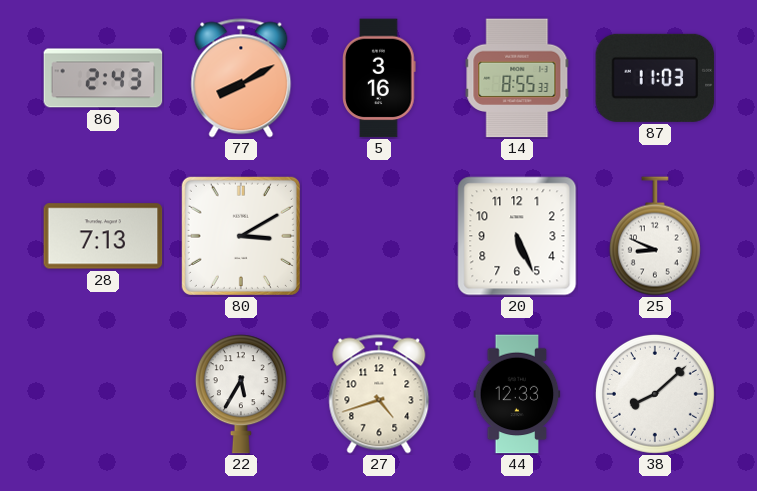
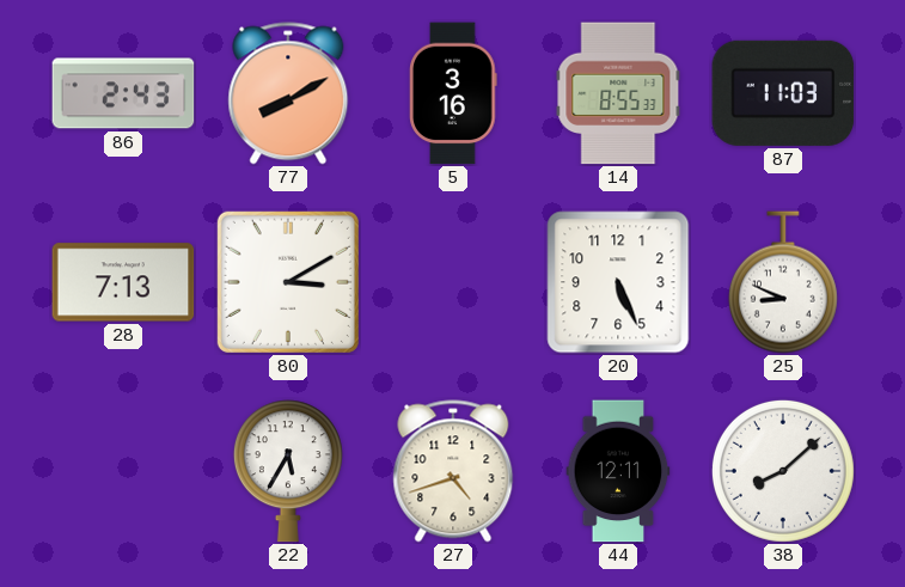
44: 12:33 -> 12:11 (618, 471)
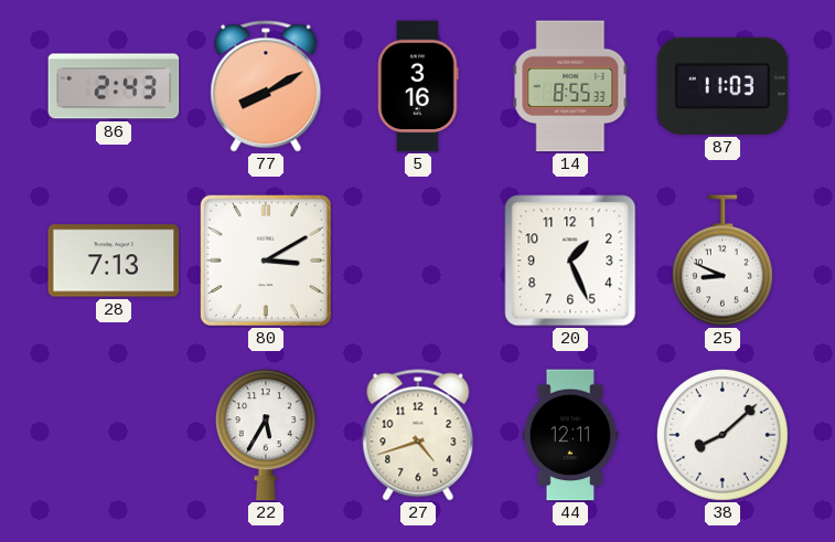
20: 5:26 -> 1:26 (570, 261)
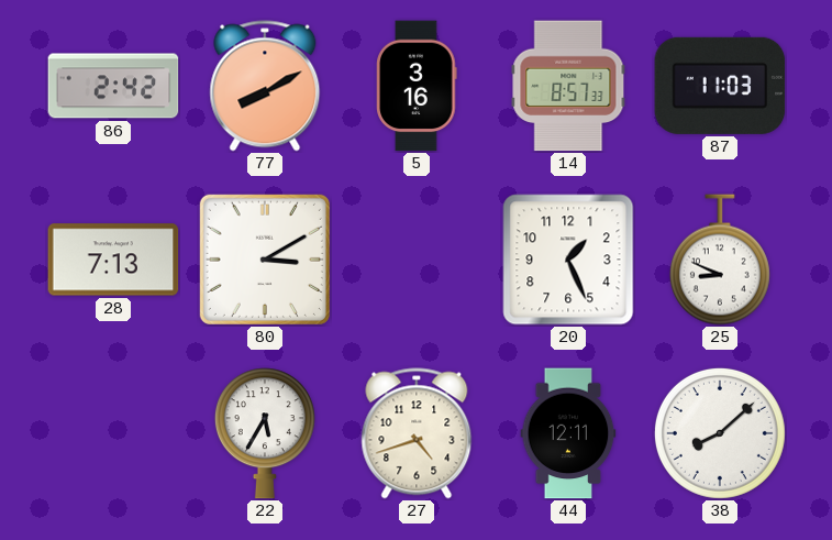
86: 2:43 -> 2:42 (113, 86)
14: 8:55 -> 8:57 (568, 86)
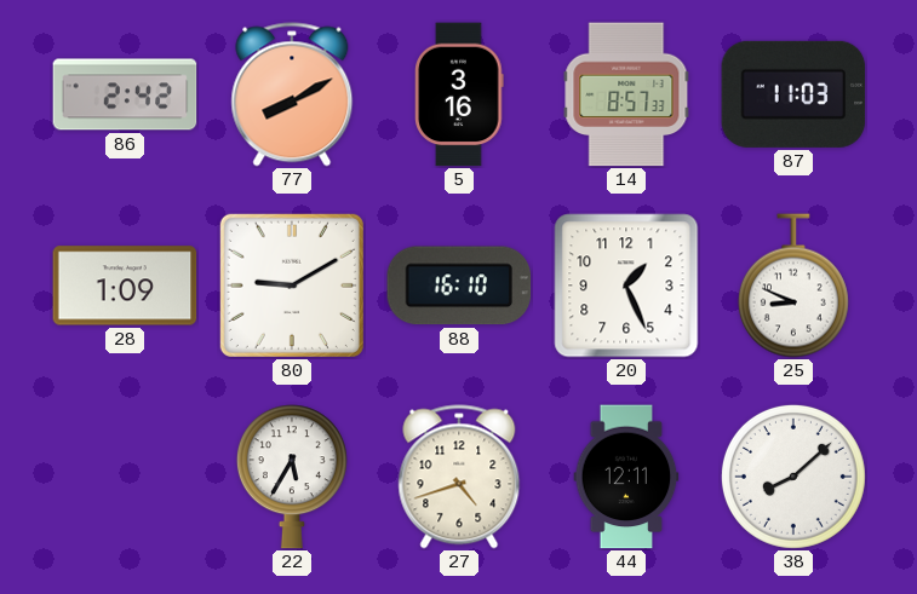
28: 7:13 -> 1:09 (125, 286)
80: 3:10 -> 9:10 (292, 286)
88: none -> 16:10 (459, 286)
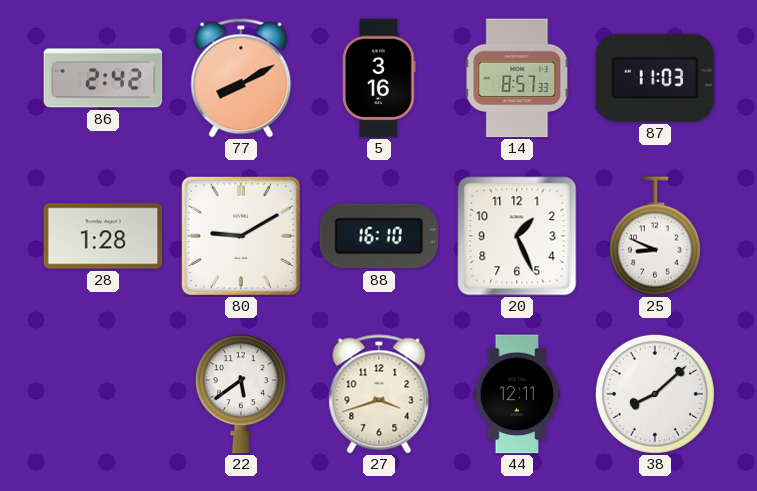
28: 1:09 -> 1:28 (103, 236)
22: 5:35 -> 5:39 (241, 394)
27: 4:42 -> 3:42 (379, 394)
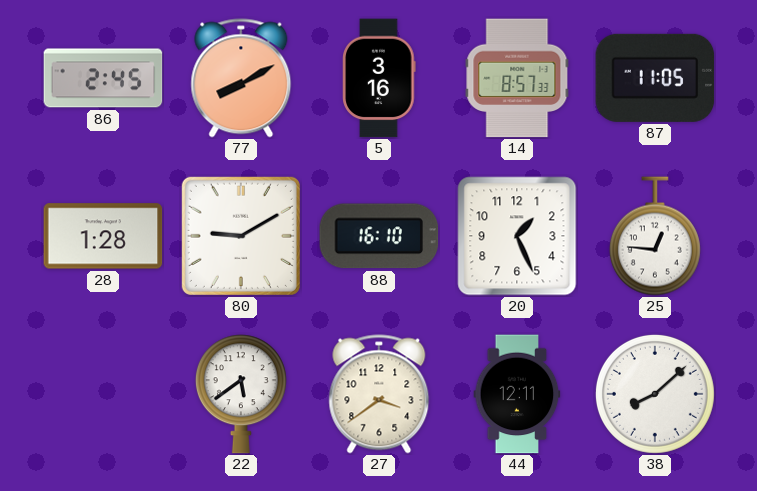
86: 2:42 -> 2:45 (103, 78)
87: 11:03 -> 11:05 (655, 78)
25: 8:49 -> 12:46 (655, 236)
27: 3:42 -> 3:39 (379, 394)
